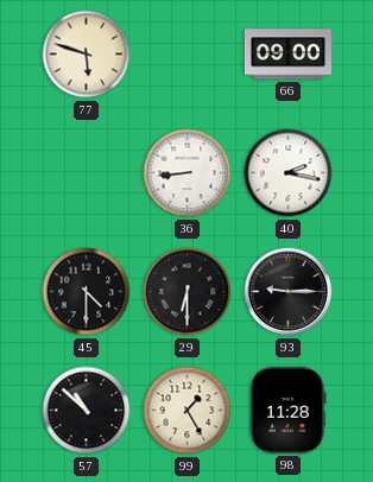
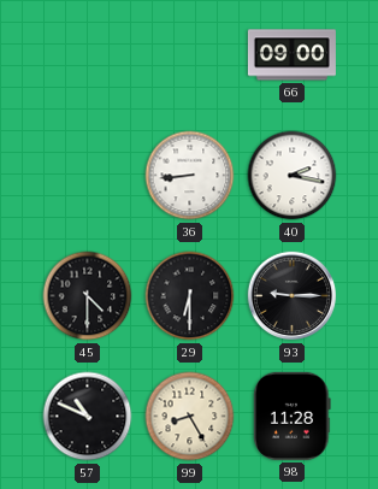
77: 5:48 -> none (87, 55)
57: 10:52 -> 10:49 (88, 417)
99: 1:25 -> 8:25 (190, 417)
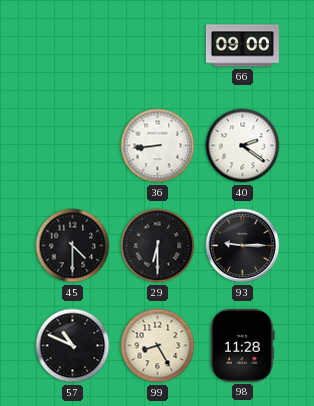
40: 2:17 -> 2:21 (243, 146)
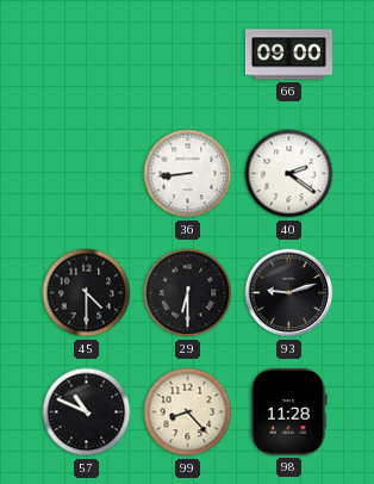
93: 9:15 -> 9:12 (289, 293)
99: 8:25 -> 8:23 (188, 412)
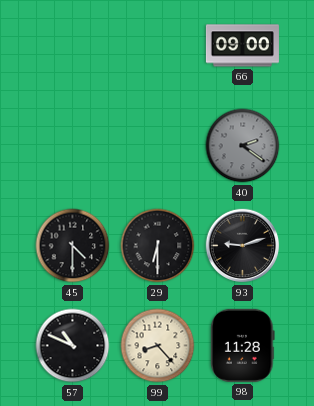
36: 8:44 -> none (188, 174)
40 dial: white -> grey (243, 146)
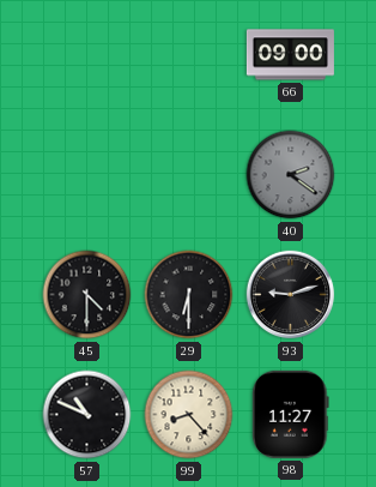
98: 11:28 -> 11:27 (291, 414)
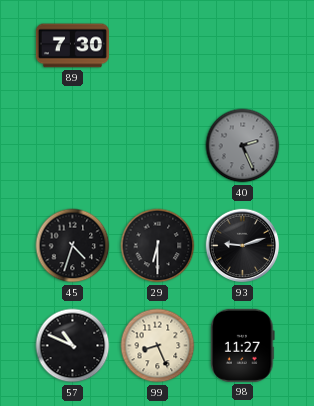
89: none -> 7:30 (72, 46)
66: 09:00 -> none (290, 55)
40: 2:21 -> 2:26 (243, 146)
45: 4:30 -> 4:33 (73, 246)
99: 8:23 -> 8:26 (158, 346)
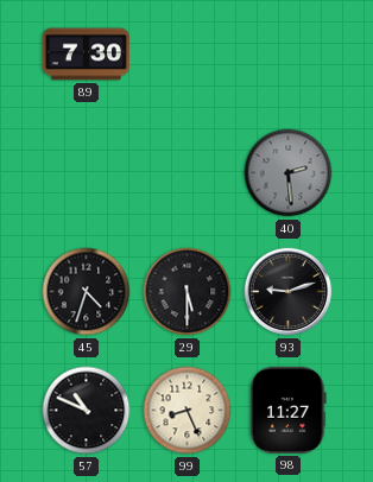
40: 2:26 -> 2:29 (289, 173)
29: 6:30 -> 5:30 (188, 292)
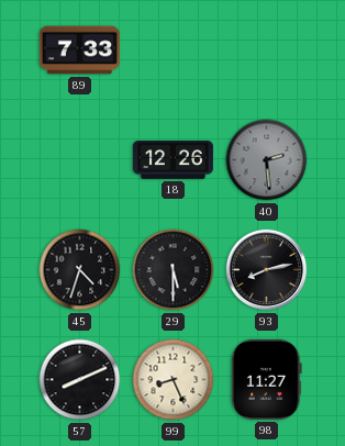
89: 7:30 -> 7:33 (79, 51)
18: none -> 12:26 (172, 160)
93: 9:12 -> 8:13 (267, 270)
57: 10:49 -> 8:11 (80, 380)
